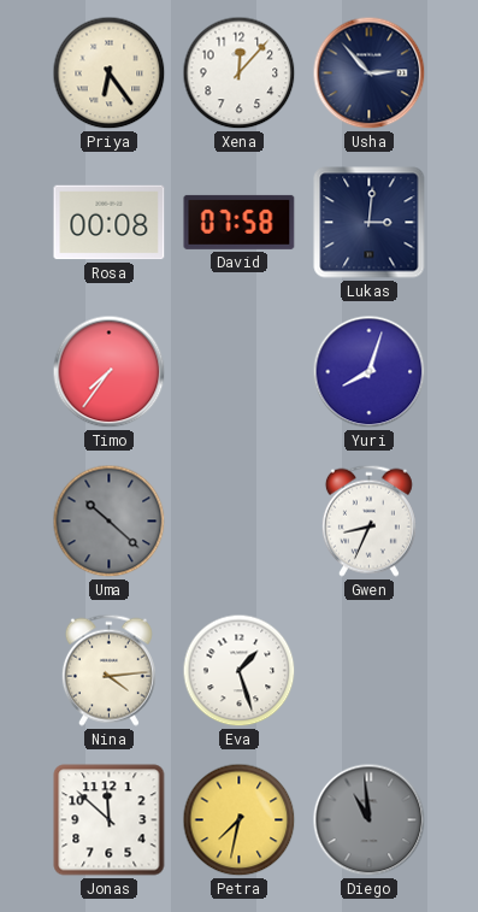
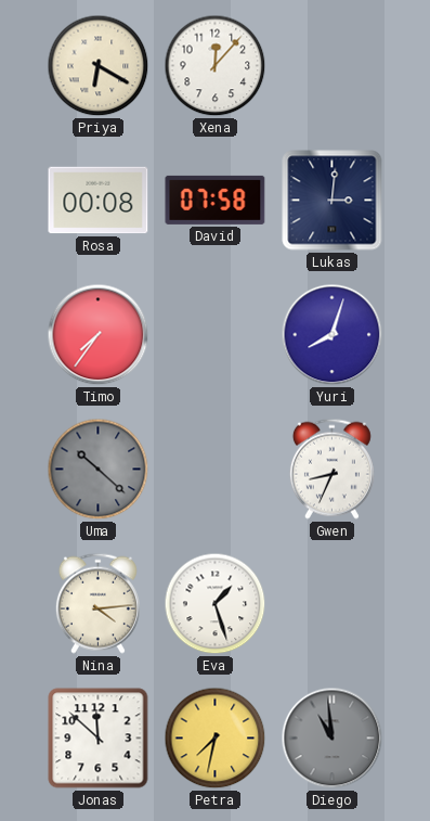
Priya: 6:24 -> 6:20 (99, 66)
Usha: 2:53 -> none (370, 73)
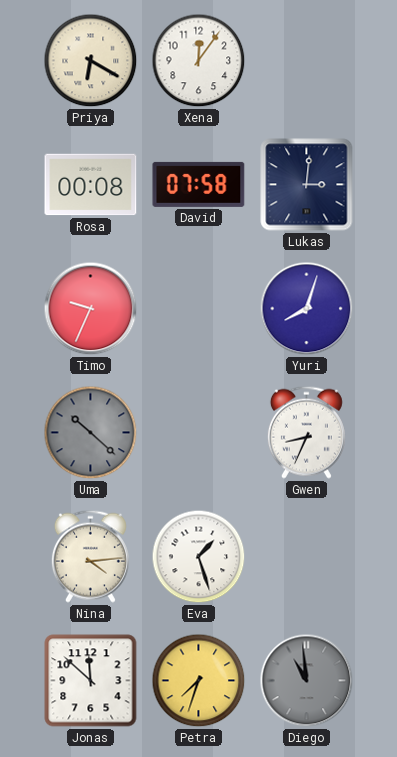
Xena: 12:07 -> 12:06 (199, 61)
Timo: 7:36 -> 9:34 (91, 309)
Petra: 7:32 -> 7:33 (199, 681)
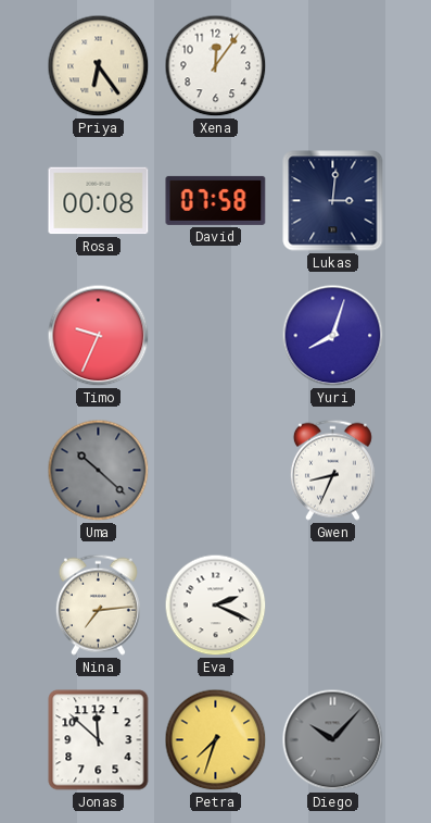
Priya: 6:20 -> 6:24 (99, 66)
Nina: 4:14 -> 7:14 (98, 604)
Eva: 1:27 -> 2:19 (216, 606)
Diego: 10:59 -> 10:07 (333, 740)
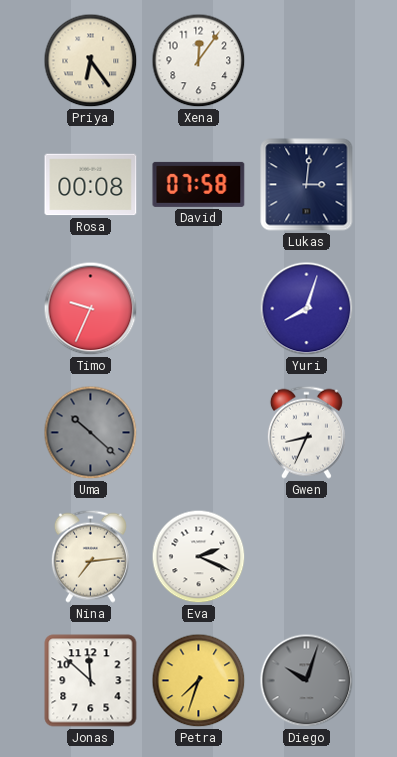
Diego: 10:07 -> 10:03 (307, 681)
